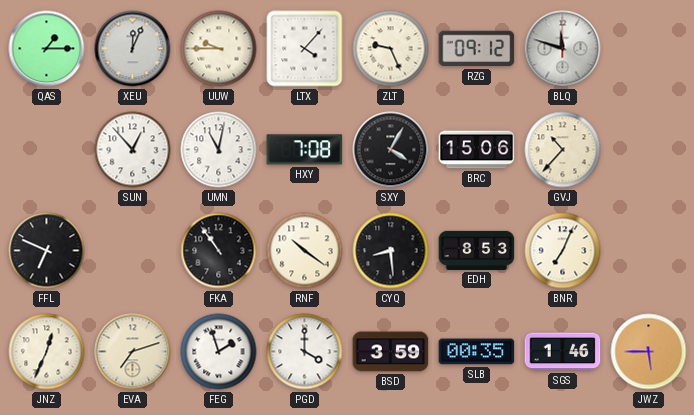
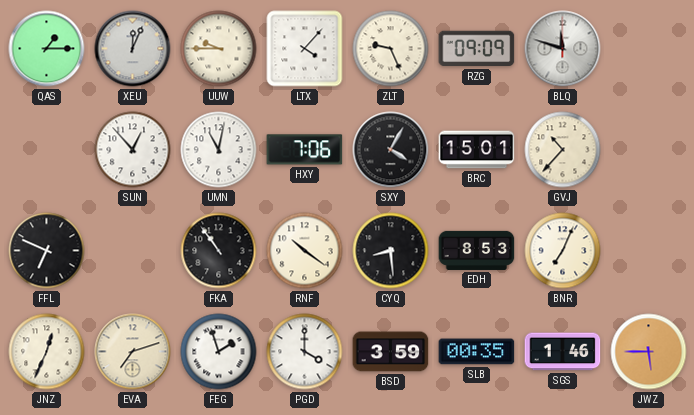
RZG: 09:12 -> 09:09 (477, 49)
HXY: 7:08 -> 7:06 (305, 150)
BRC: 15:06 -> 15:01 (477, 150)
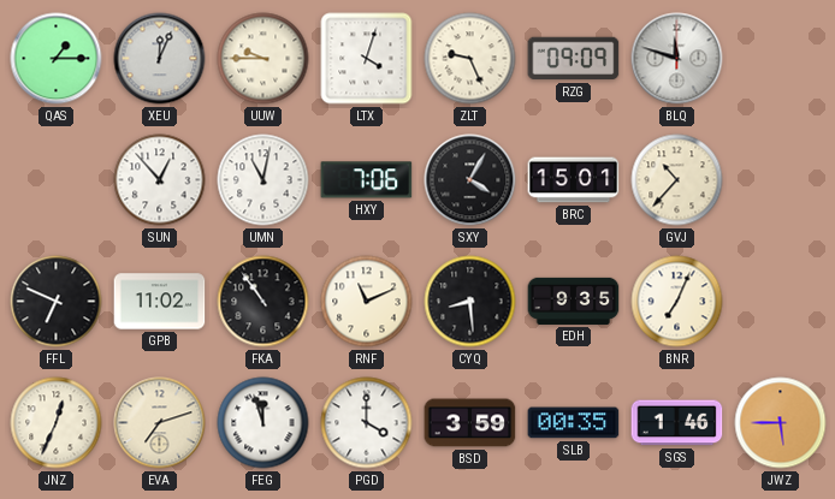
LTX: 4:07 -> 4:03 (367, 59)
GPB: none -> 11:02 (160, 302)
RNF: 10:21 -> 11:11 (367, 302)
EDH: 8:53 -> 9:35 (574, 301)
FEG: 1:57 -> 11:57 (263, 423)
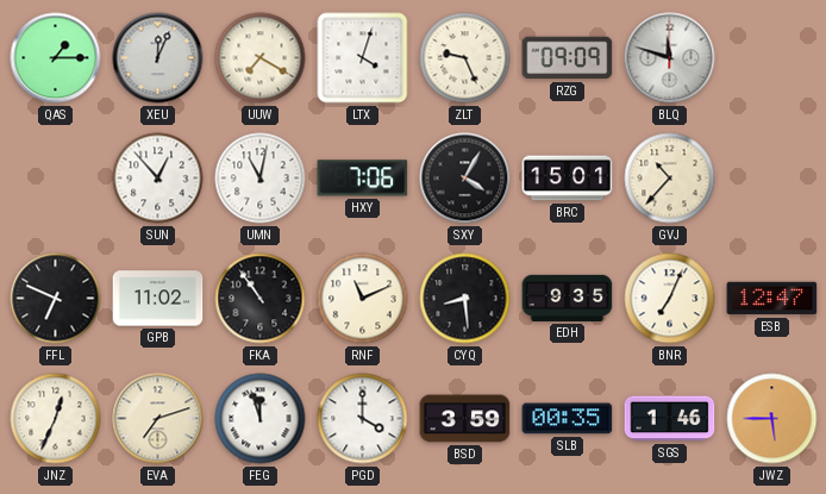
UUW: 9:45 -> 7:20 (261, 58)
ESB: none -> 12:47 (772, 299)
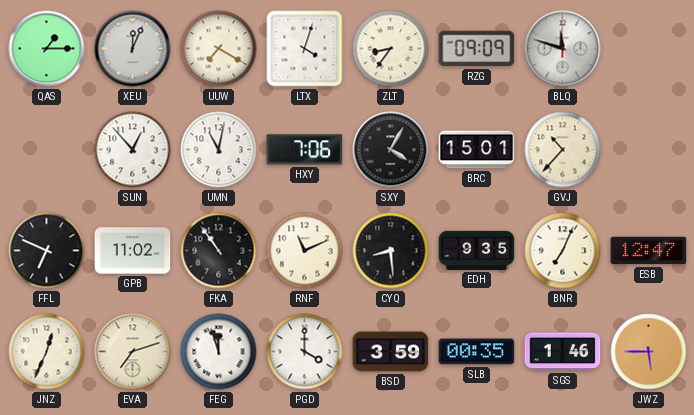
ZLT: 9:26 -> 8:36 (391, 49)
